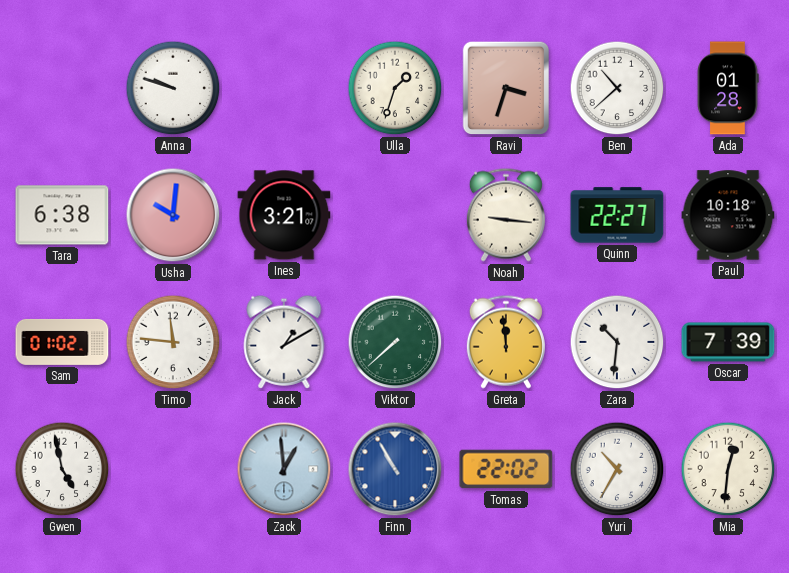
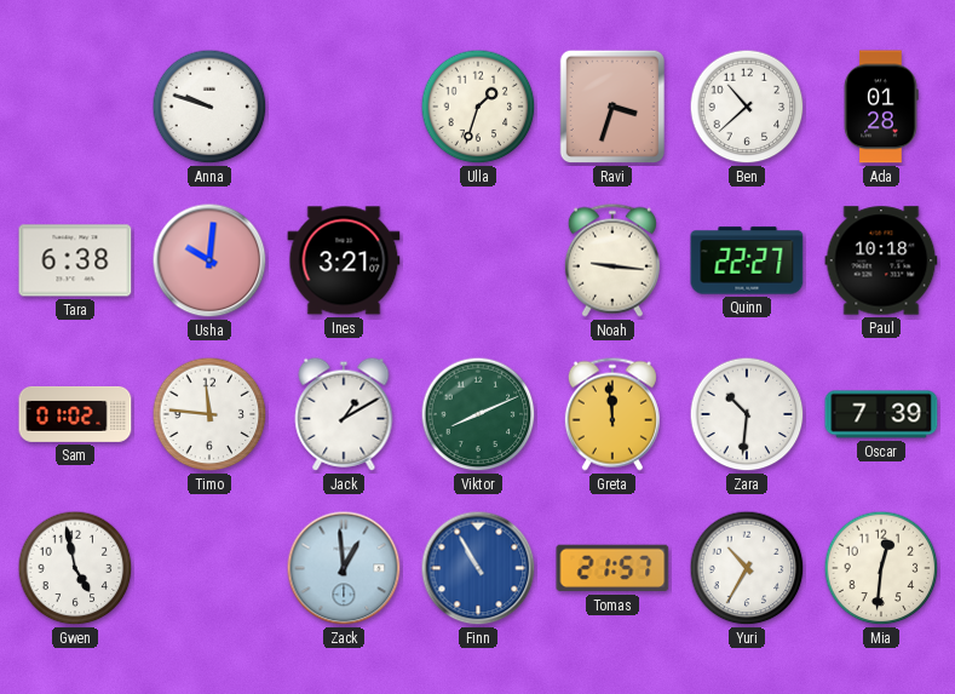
Viktor: 7:38 -> 8:11 (478, 414)
Tomas: 22:02 -> 21:57 (612, 568)
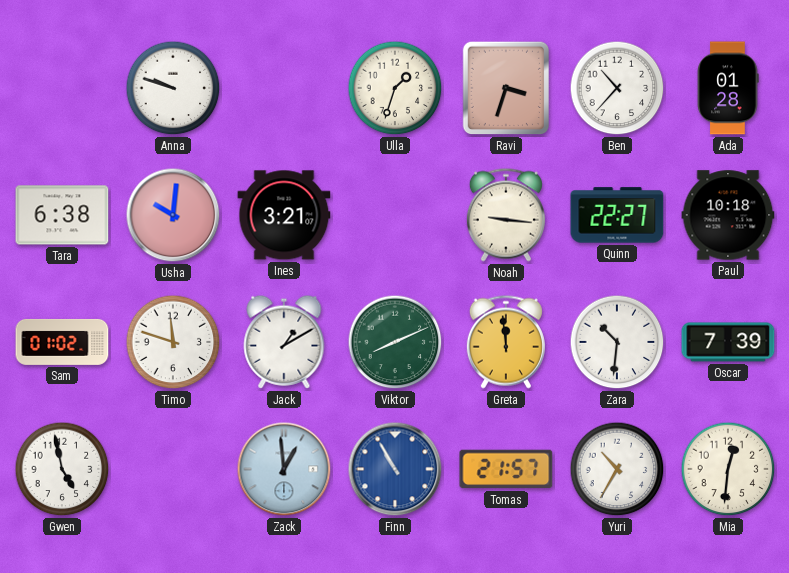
Ben: 10:38 -> 10:37 (617, 88)
Timo: 11:46 -> 11:48 (173, 342)
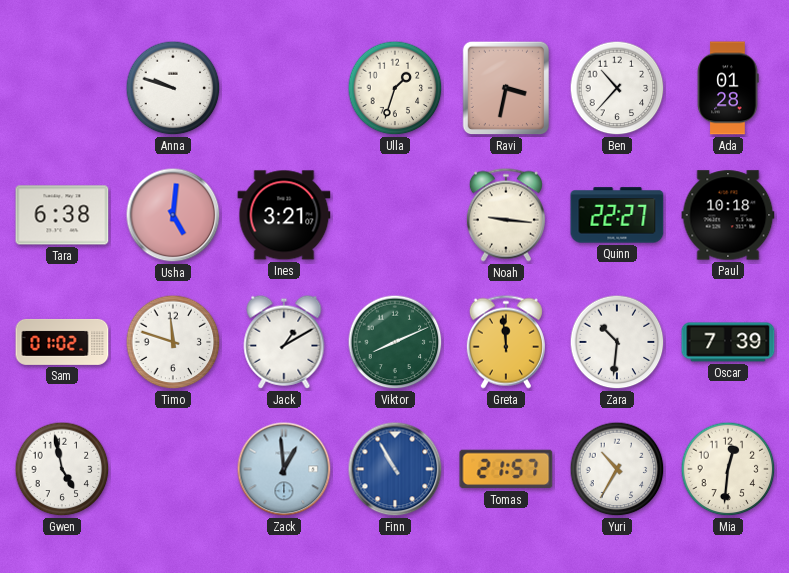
Ravi: 3:33 -> 3:32 (506, 88)
Usha: 10:01 -> 5:01 (173, 215)
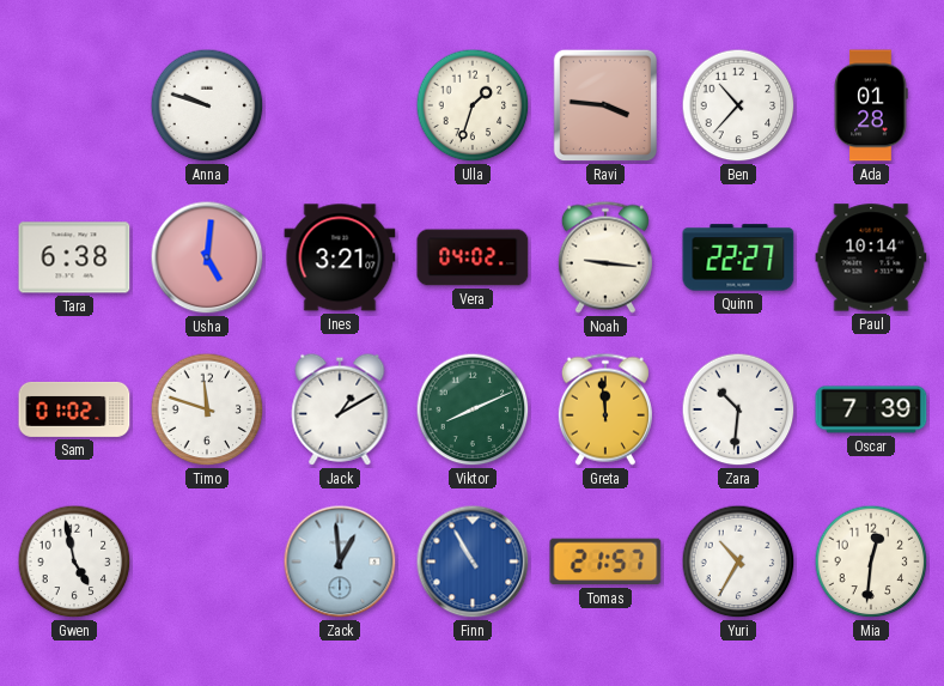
Ravi: 3:32 -> 3:46 (605, 105)
Vera: none -> 04:02 (473, 257)
Paul: 10:18 -> 10:14 (871, 257)
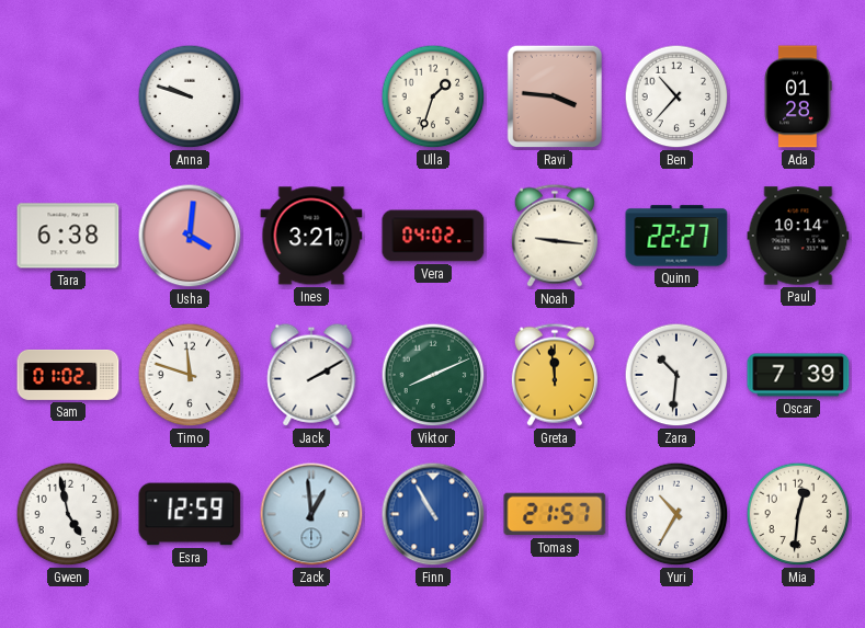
Usha: 5:01 -> 4:01 (190, 236)
Jack: 1:10 -> 2:10 (311, 375)
Esra: none -> 12:59 (190, 514)
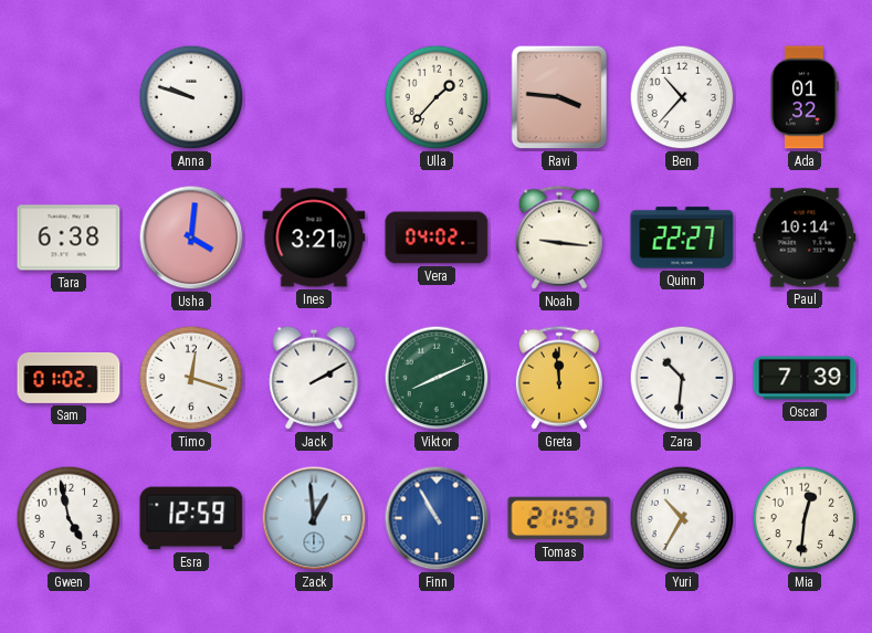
Ulla: 1:33 -> 1:37 (437, 97)
Ada: 01:28 -> 01:32 (805, 97)
Timo: 11:48 -> 12:18 (191, 378)
